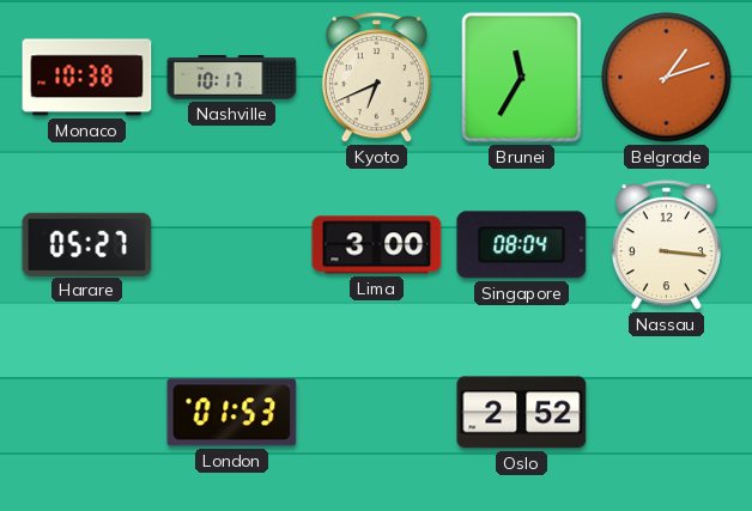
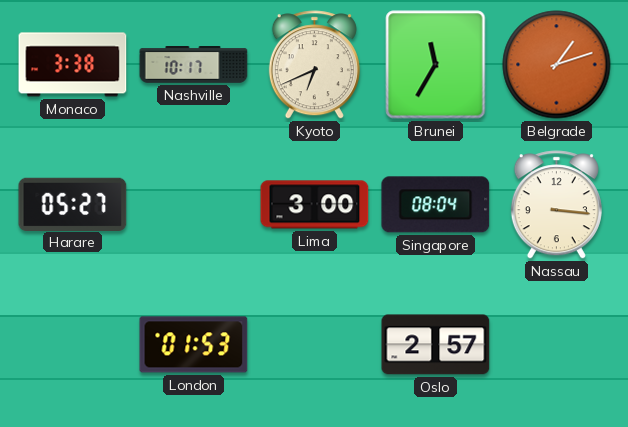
Monaco: 10:38 -> 3:38 (73, 65)
Oslo: 2:52 -> 2:57 (436, 345)
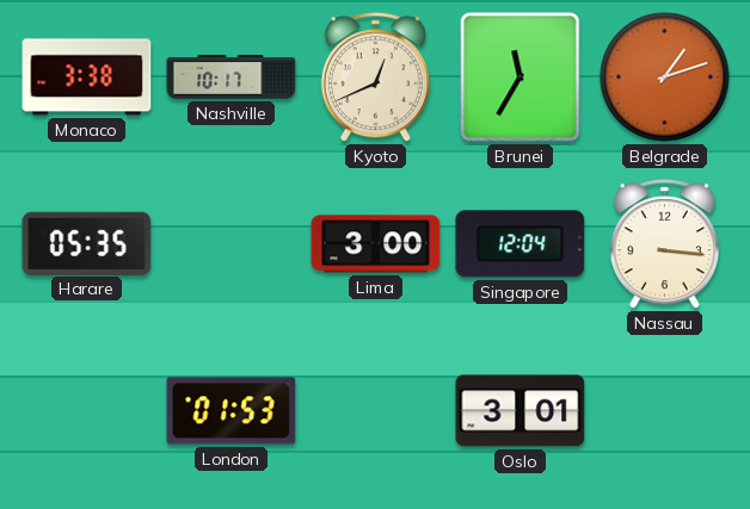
Kyoto: 6:41 -> 12:41 (375, 77)
Harare: 05:27 -> 05:35 (87, 243)
Singapore: 08:04 -> 12:04 (521, 244)
Oslo: 2:57 -> 3:01 (521, 411)
